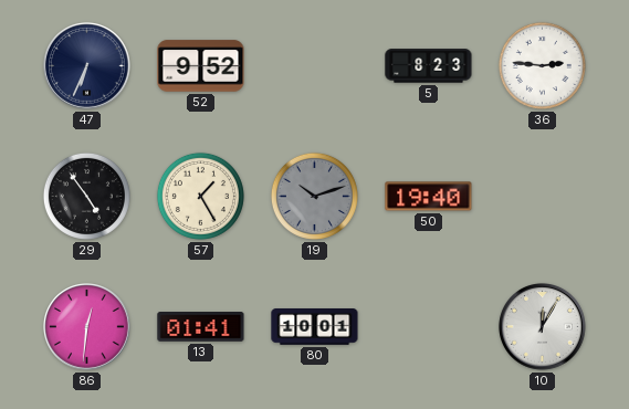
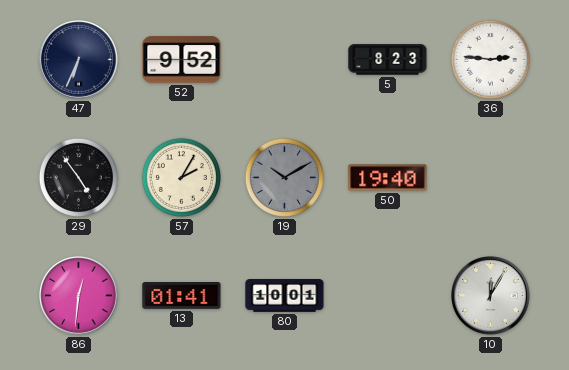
57: 1:25 -> 2:05 (181, 177)
19: 10:12 -> 10:10 (284, 177)
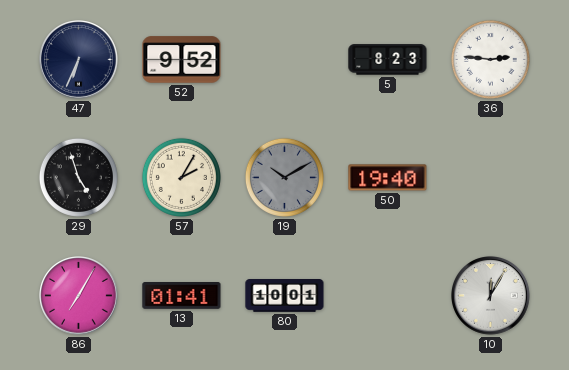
29: 4:54 -> 4:57 (78, 177)
86: 12:31 -> 7:05 (79, 296)
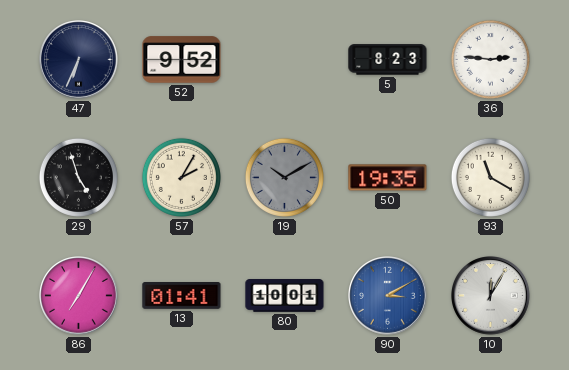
50: 19:40 -> 19:35 (388, 178)
93: none -> 11:20 (490, 177)
90: none -> 3:10 (388, 296)
